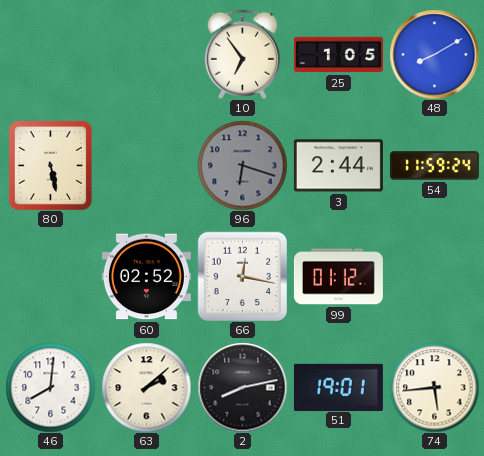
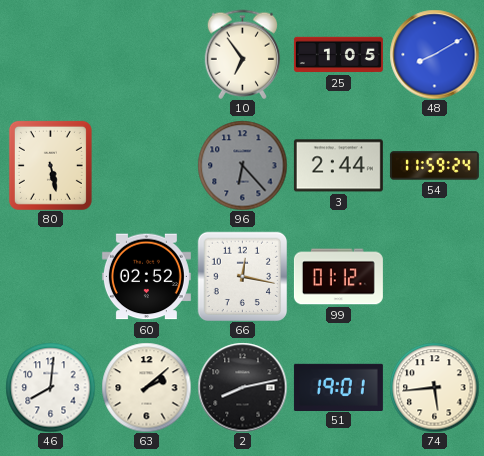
96: 6:18 -> 6:23 (242, 165)
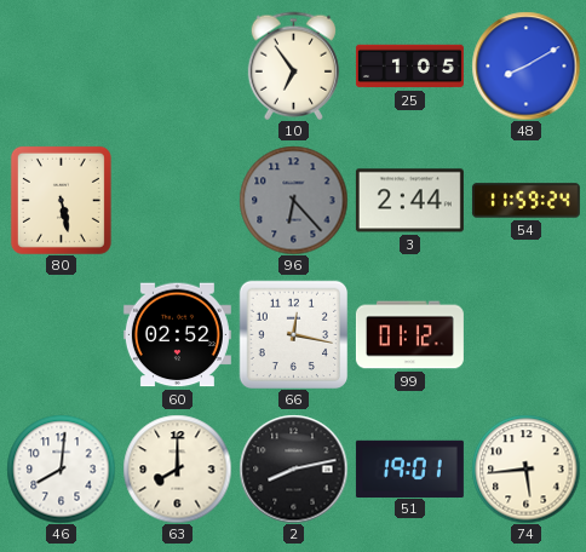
63: 2:08 -> 8:00 (177, 468)
